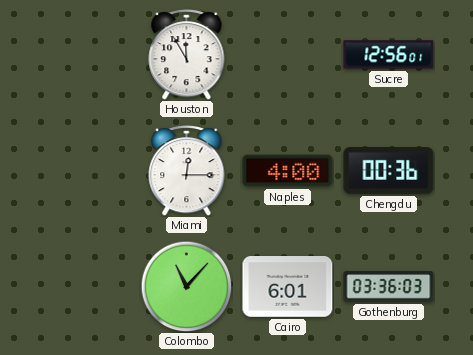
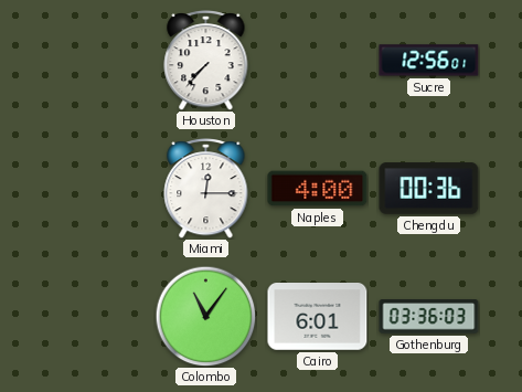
Houston: 11:55 -> 7:37 (206, 61)
Colombo: 11:07 -> 11:06 (205, 316)
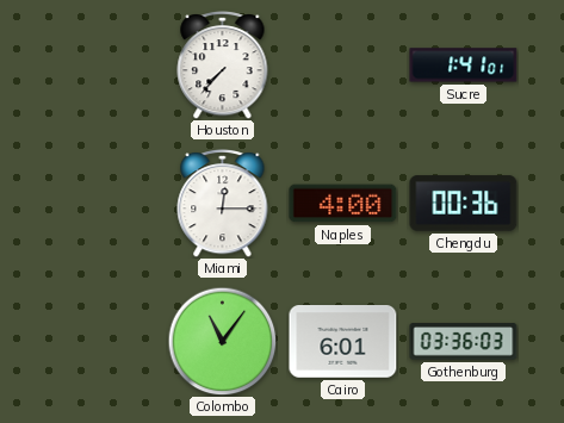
Sucre: 12:56 -> 1:41 (464, 66)
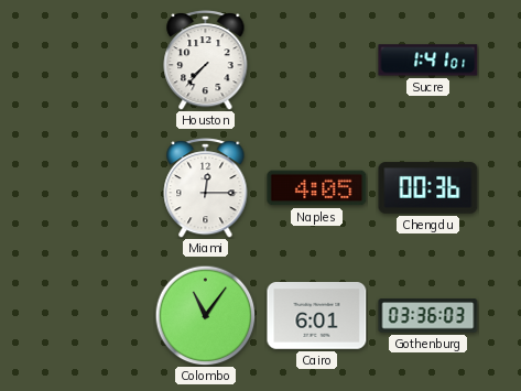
Naples: 4:00 -> 4:05 (317, 188)
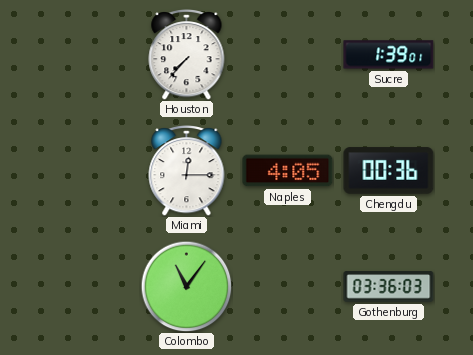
Sucre: 1:41 -> 1:39 (389, 55)
Cairo: 6:01 -> none (317, 316)
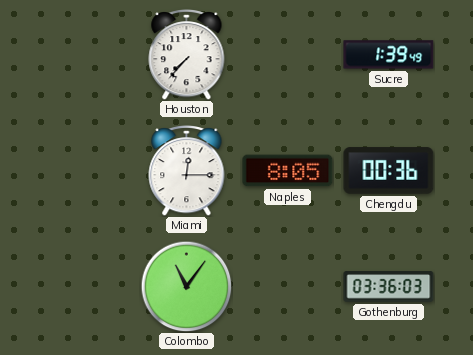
Sucre: 1:39:01 -> 1:39:49 (389, 55)
Naples: 4:05 -> 8:05 (288, 171)
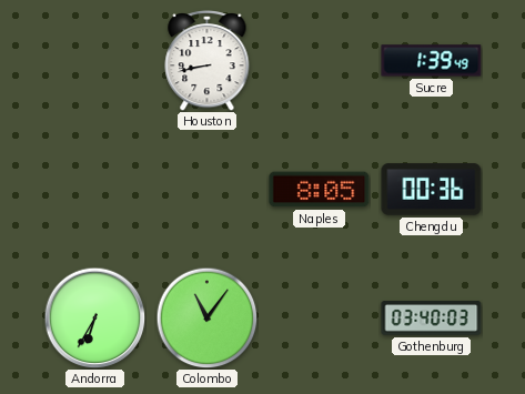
Houston: 7:37 -> 8:43 (208, 61)
Miami: 12:15 -> none (187, 171)
Andorra: none -> 6:35 (94, 317)
Gothenburg: 03:36 -> 03:40 (432, 319)
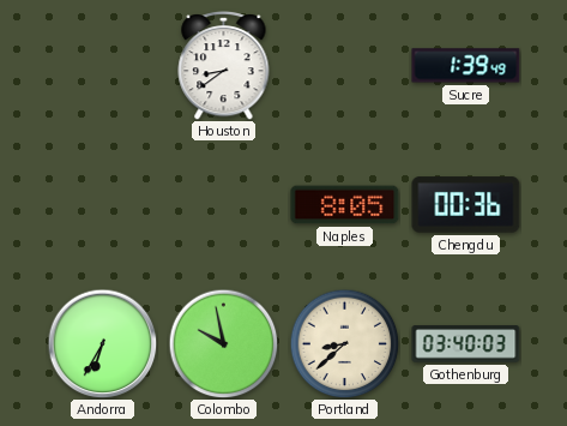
Houston: 8:43 -> 8:39 (224, 66)
Colombo: 11:06 -> 9:58 (223, 343)
Portland: none -> 8:38 (344, 343)
